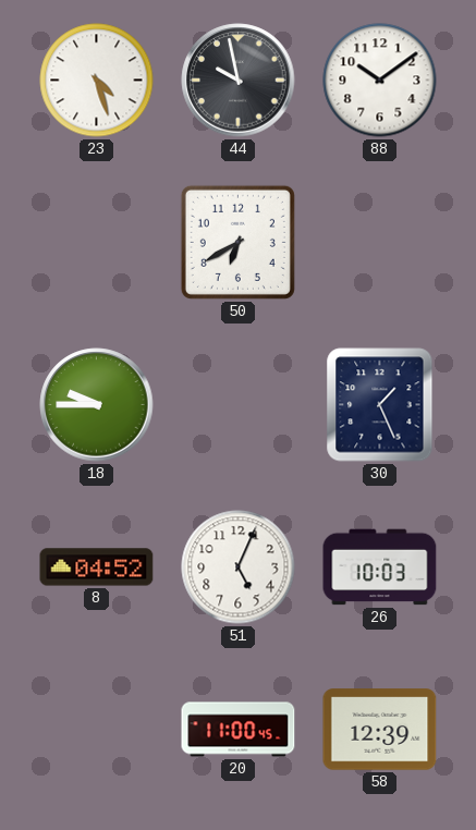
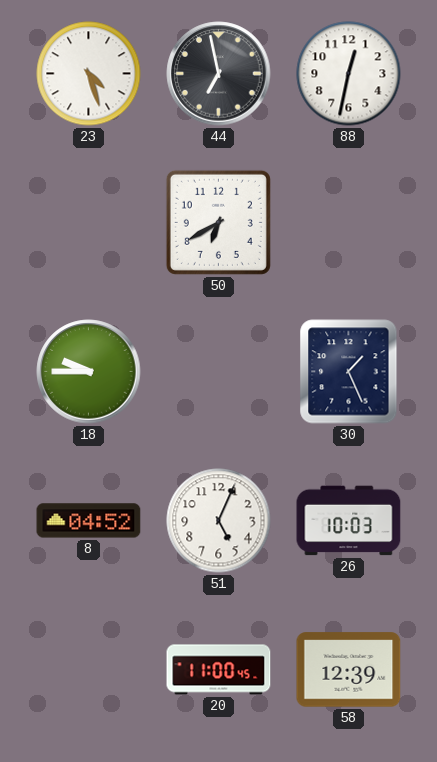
44: 9:58 -> 6:58 (219, 74)
88: 10:09 -> 12:32 (349, 74)
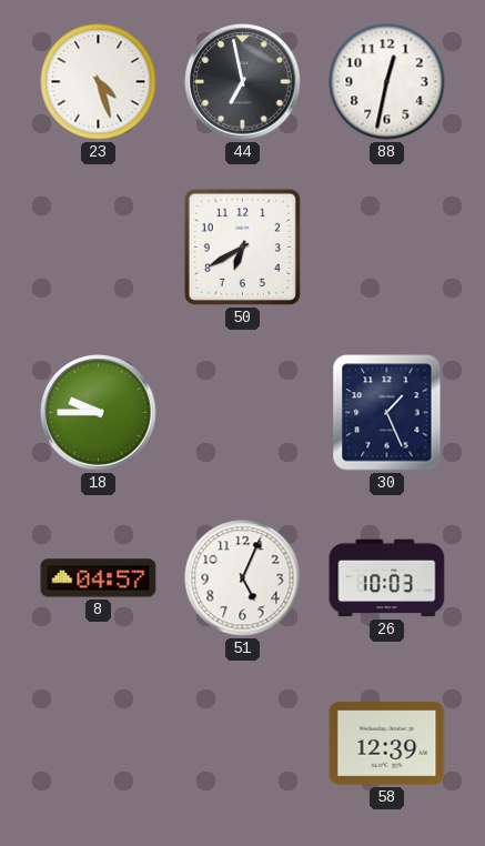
8: 04:52 -> 04:57 (99, 578)
20: 11:00 -> none (219, 670)
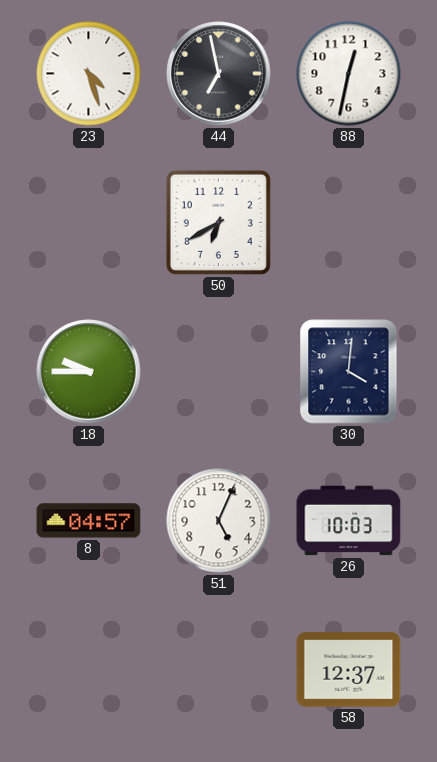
30: 1:26 -> 4:01 (349, 372)
58: 12:39 -> 12:37 (349, 670)
